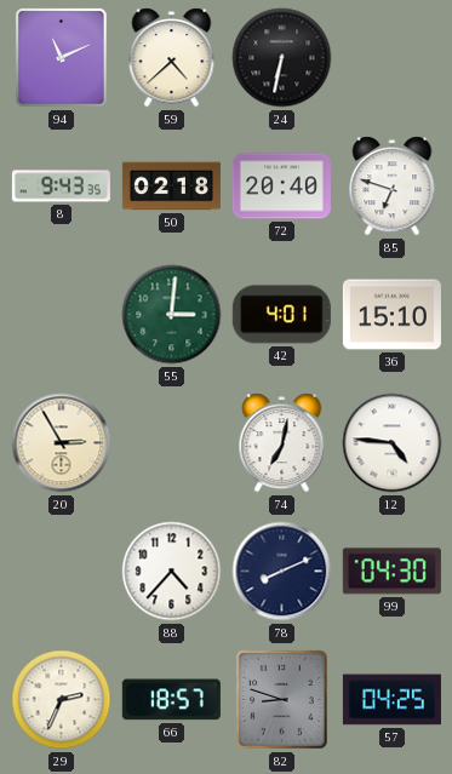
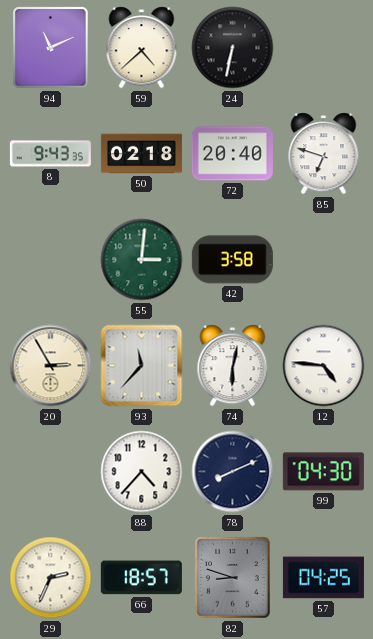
42: 4:01 -> 3:58 (232, 260)
36: 15:10 -> none (391, 315)
93: none -> 11:37 (142, 366)
74: 7:02 -> 6:02 (233, 366)
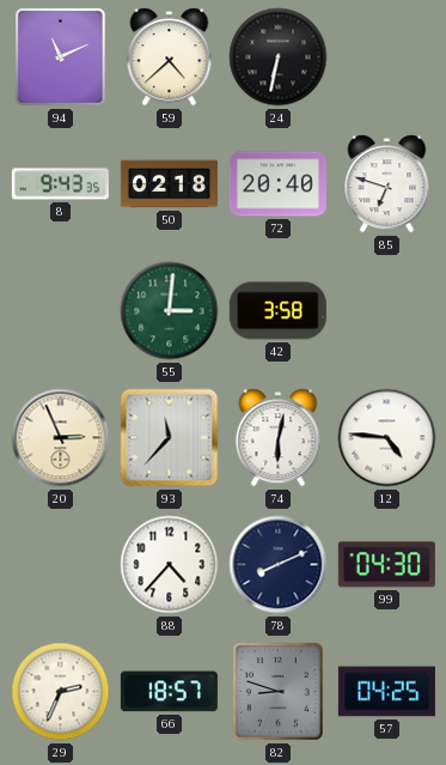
20: 2:55 -> 2:56 (61, 438)
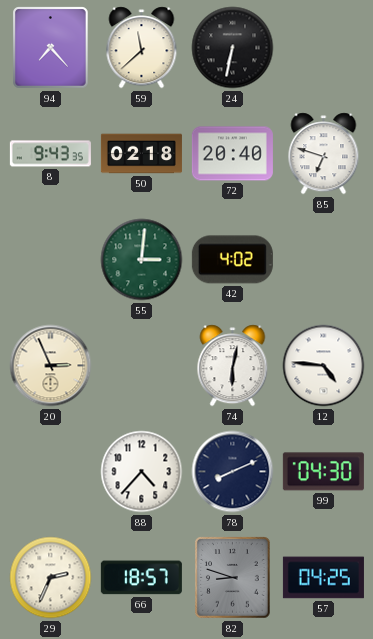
94: 11:11 -> 7:23 (51, 48)
59: 4:38 -> 11:38 (142, 48)
42: 3:58 -> 4:02 (232, 260)
93: 11:37 -> none (170, 438)
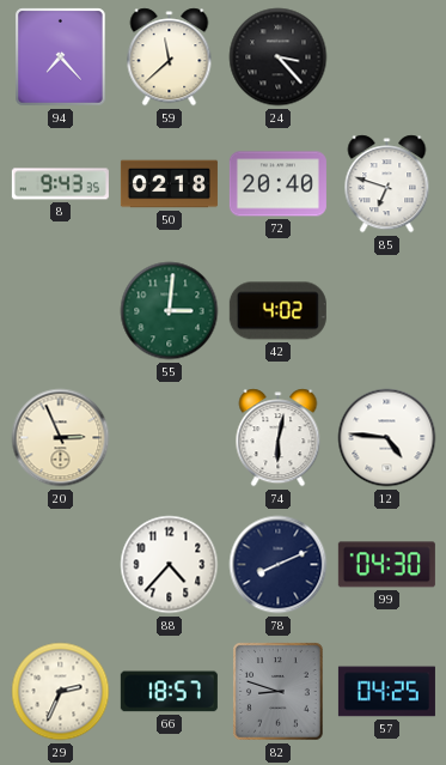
24: 6:32 -> 3:23 (279, 57)
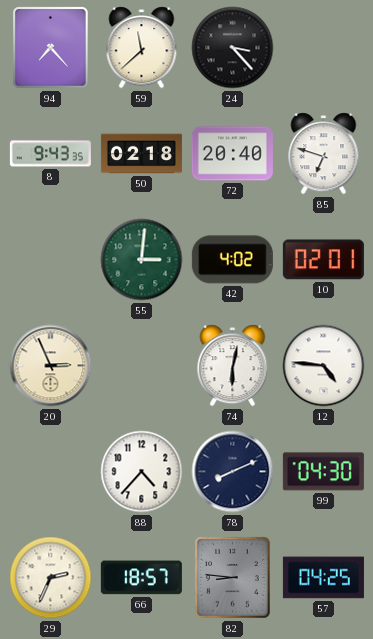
10: none -> 02:01 (323, 260)
82: 8:48 -> 8:46 (233, 578)
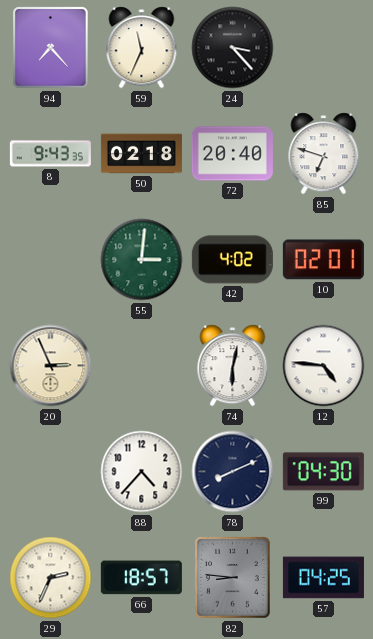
59: 11:38 -> 11:34 (142, 48)
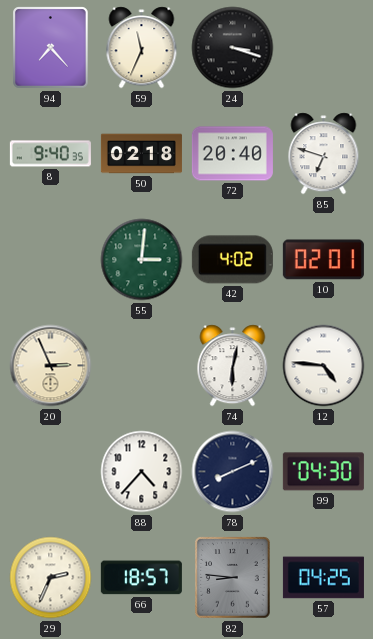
24: 3:23 -> 3:18 (233, 48)
8: 9:43 -> 9:40 (50, 154)
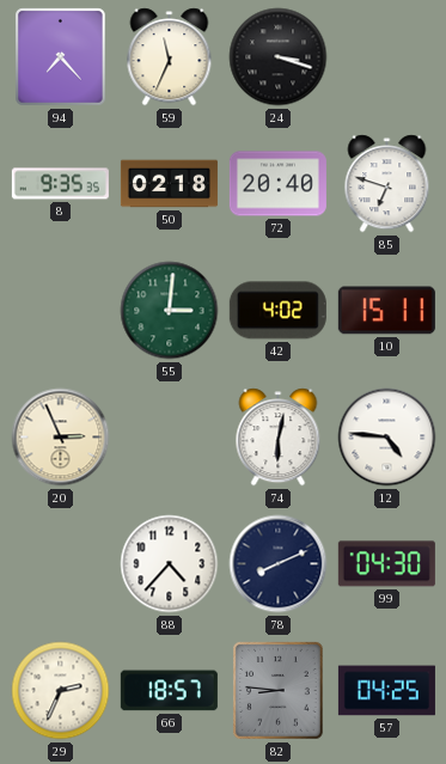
8: 9:40 -> 9:35 (60, 184)
10: 02:01 -> 15:11 (386, 311)
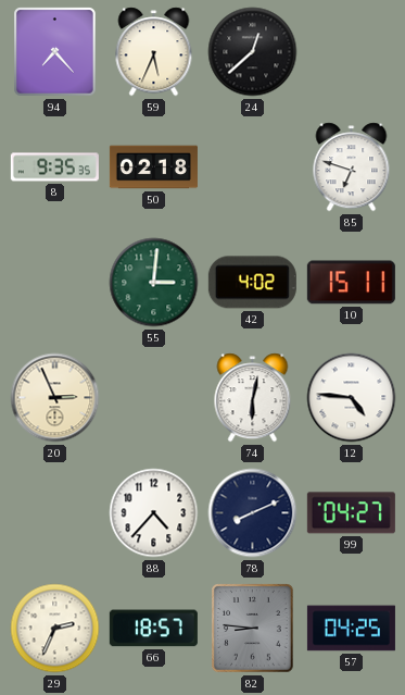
59: 11:34 -> 5:34 (154, 52)
24: 3:18 -> 12:38 (253, 52)
72: 20:40 -> none (277, 184)
99: 04:30 -> 04:27 (351, 513)
